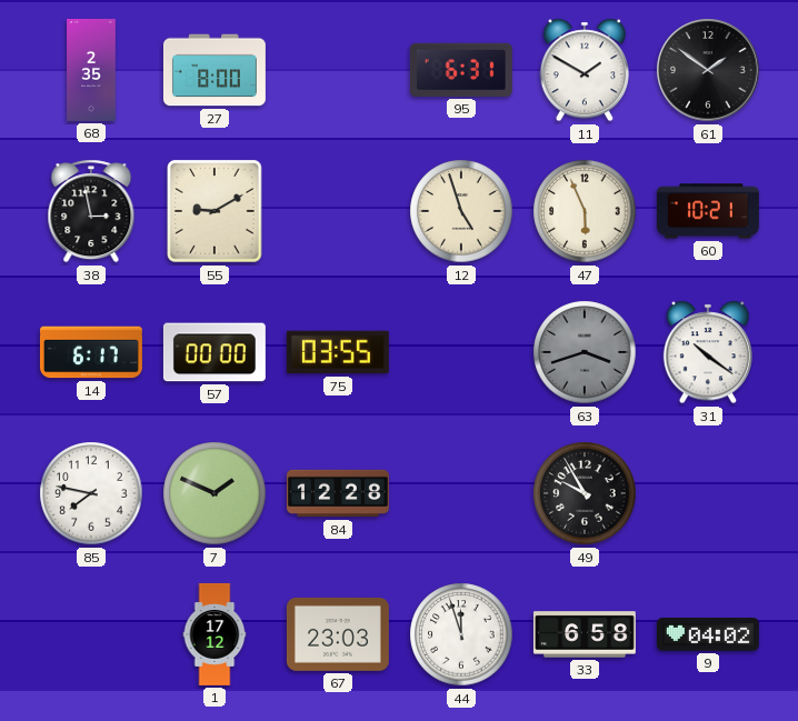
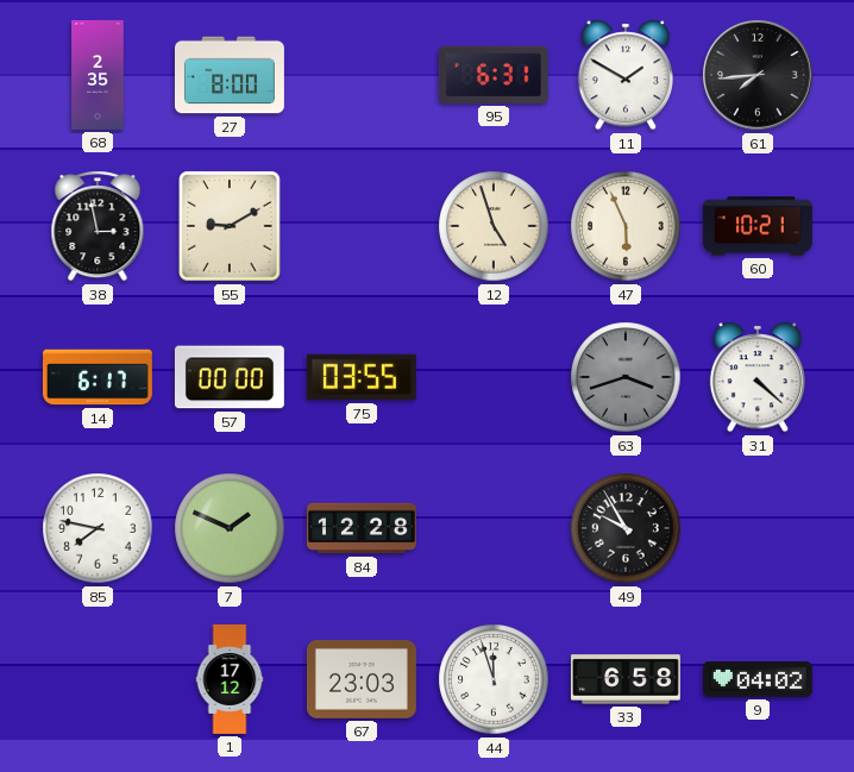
61: 1:51 -> 7:44 (758, 75)
31: 10:21 -> 4:22 (756, 377)
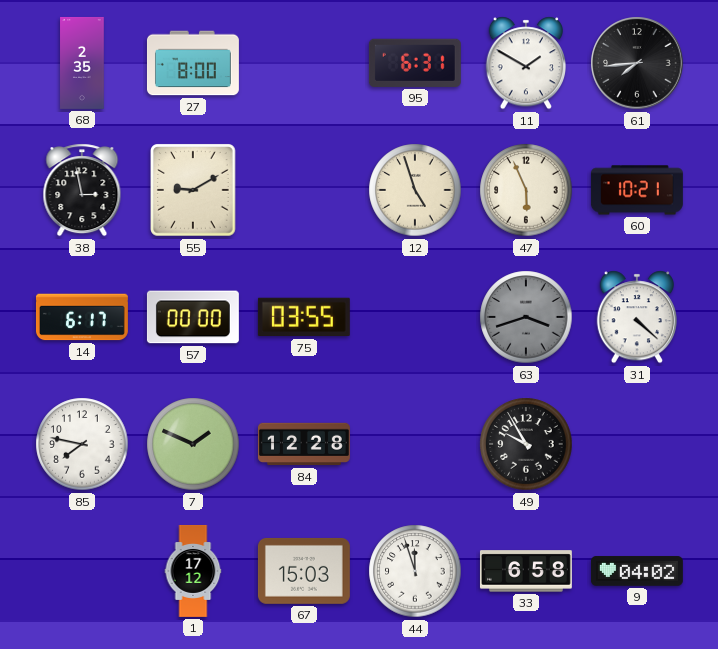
67: 23:03 -> 15:03 (304, 571)
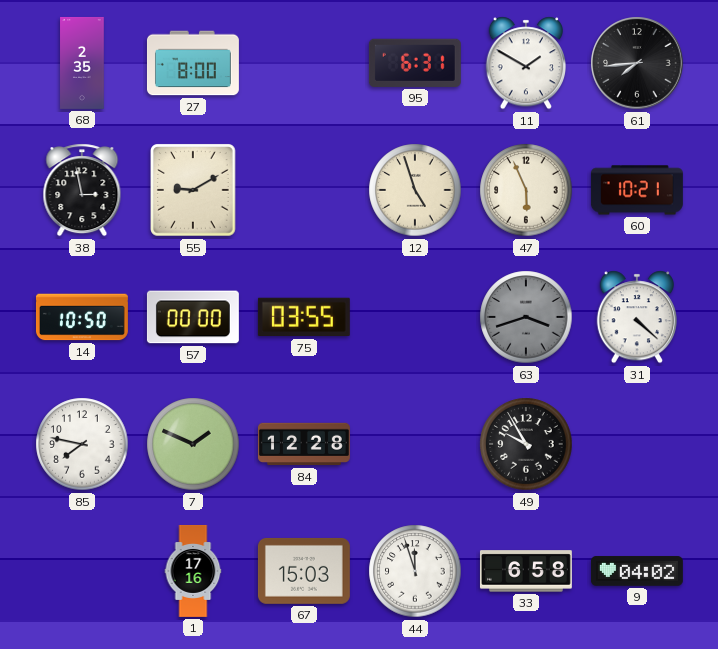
14: 6:17 -> 10:50 (82, 317)
1: 17:12 -> 17:16 (193, 571)
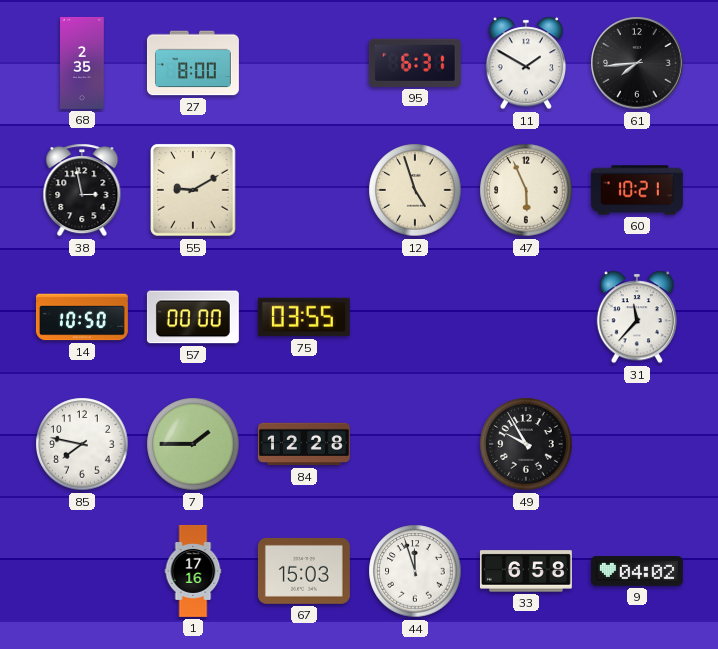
63: 3:42 -> none (526, 317)
31: 4:22 -> 11:37 (636, 317)
7: 1:49 -> 1:45 (193, 444)
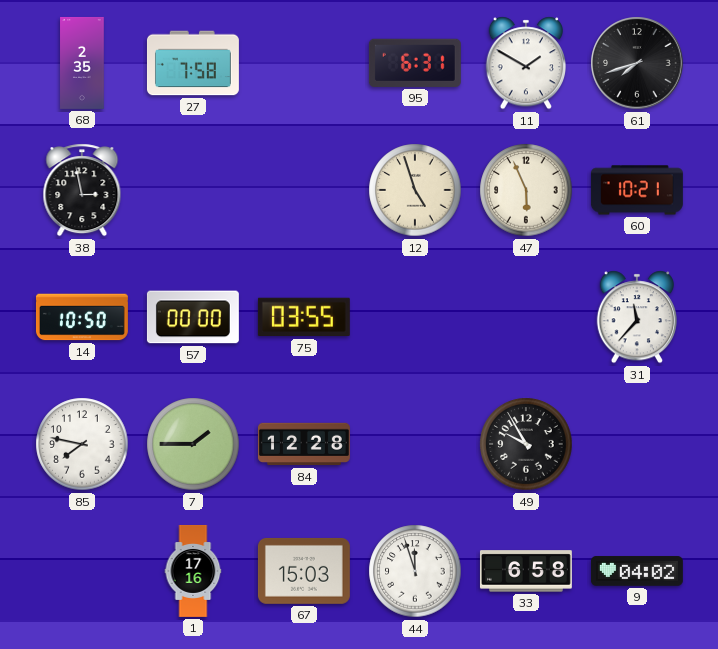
27: 8:00 -> 7:58 (193, 63)
61: 7:44 -> 7:42 (637, 63)
55: 9:10 -> none (193, 190)
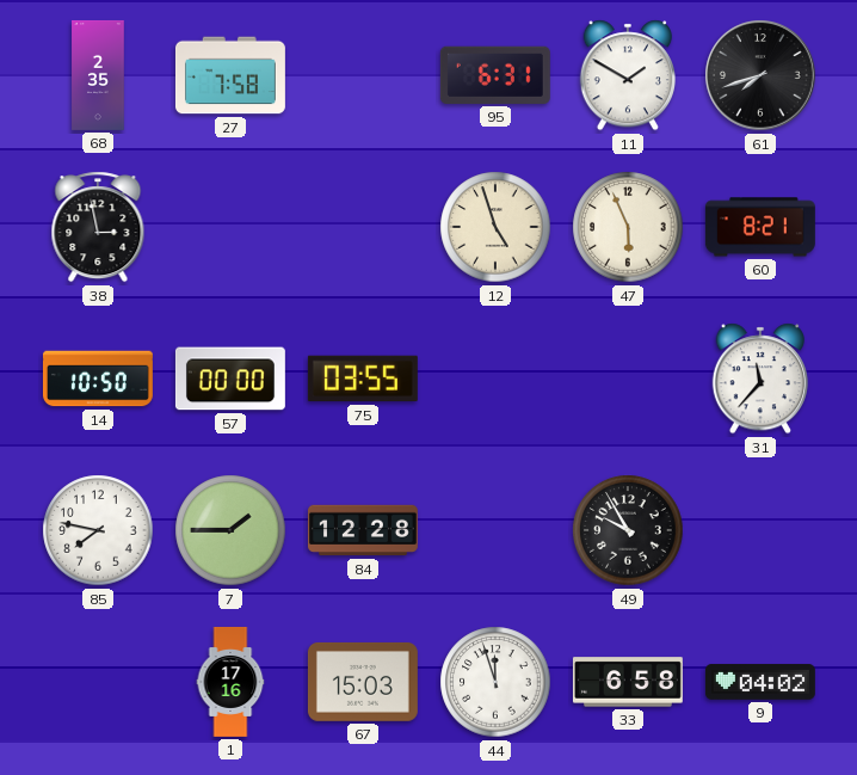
60: 10:21 -> 8:21 (760, 227)
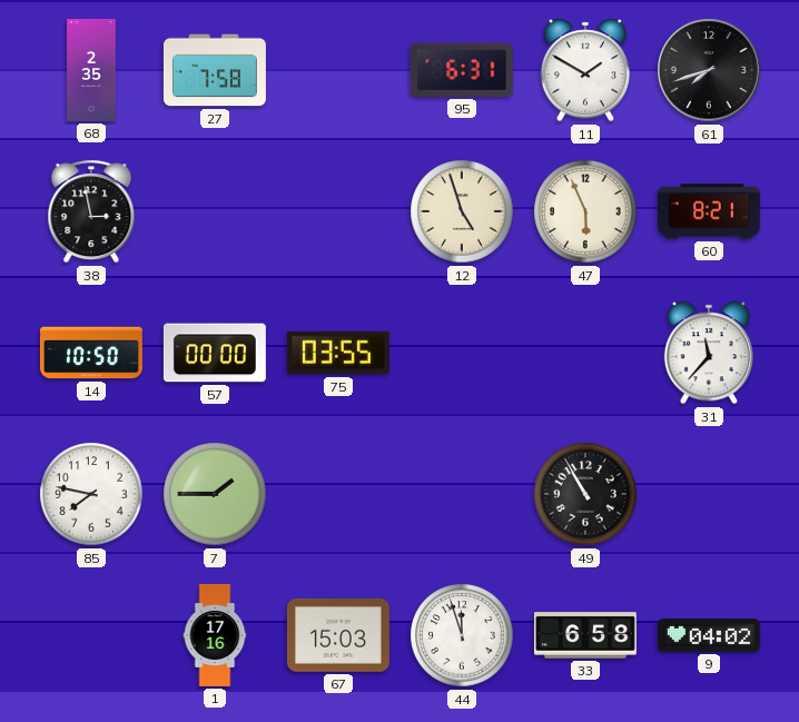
84: 12:28 -> none (363, 530)
49: 9:55 -> 10:55 (585, 494)
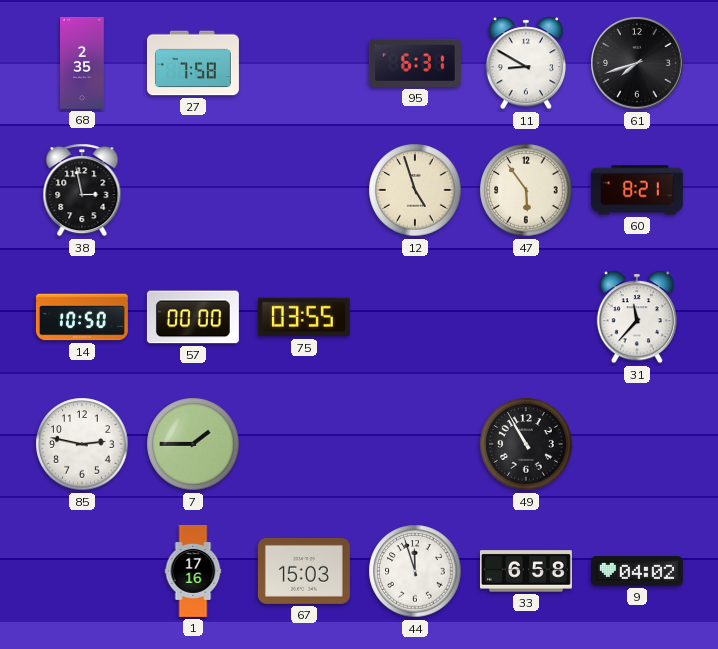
11: 1:50 -> 8:50 (525, 63)
47: 5:56 -> 5:54 (526, 190)
85: 7:47 -> 2:47 (82, 444)
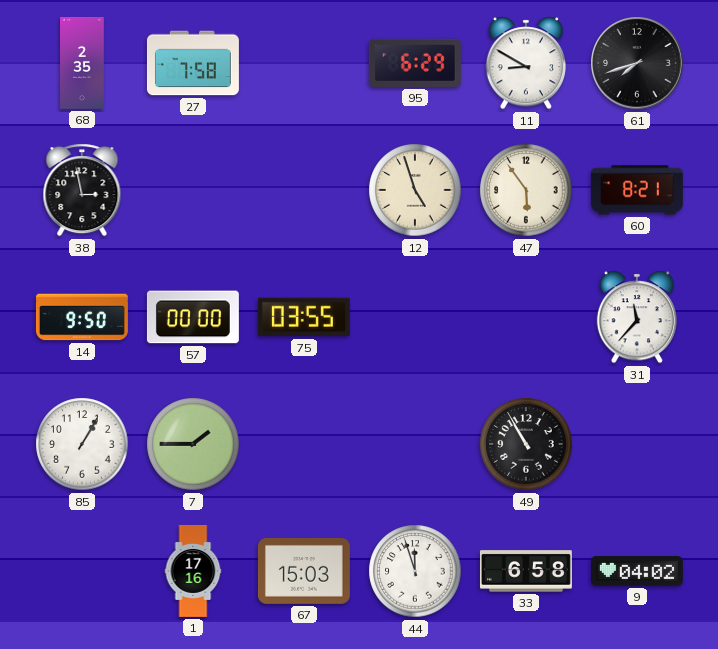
95: 6:31 -> 6:29 (415, 63)
14: 10:50 -> 9:50 (82, 317)
85: 2:47 -> 1:05 (82, 444)
